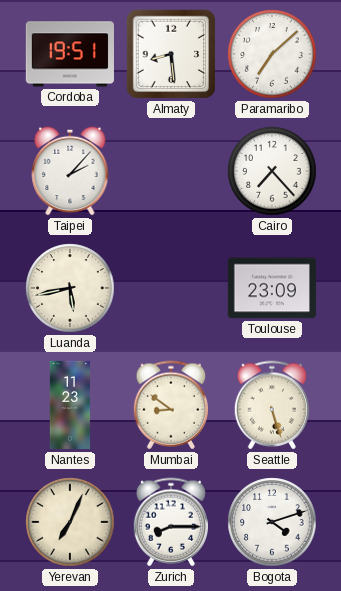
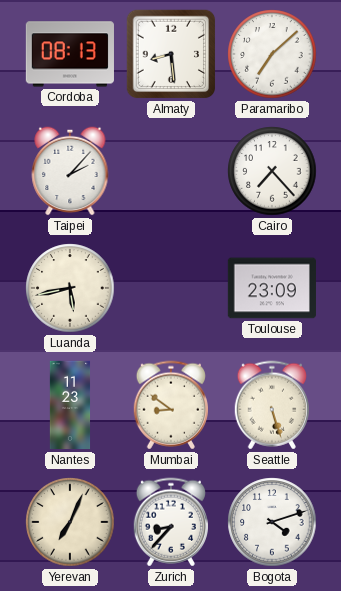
Cordoba: 19:51 -> 08:13 (70, 54)
Zurich: 8:15 -> 8:37 (170, 522)
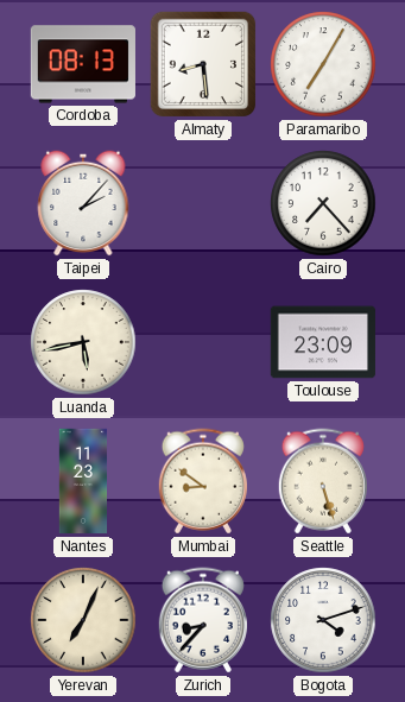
Paramaribo: 7:08 -> 7:05 (323, 64)
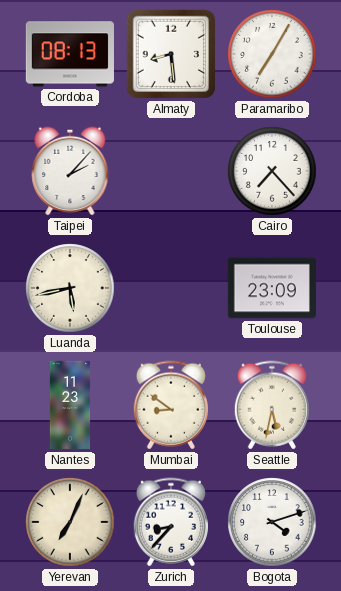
Seattle: 5:27 -> 5:32 (271, 405)
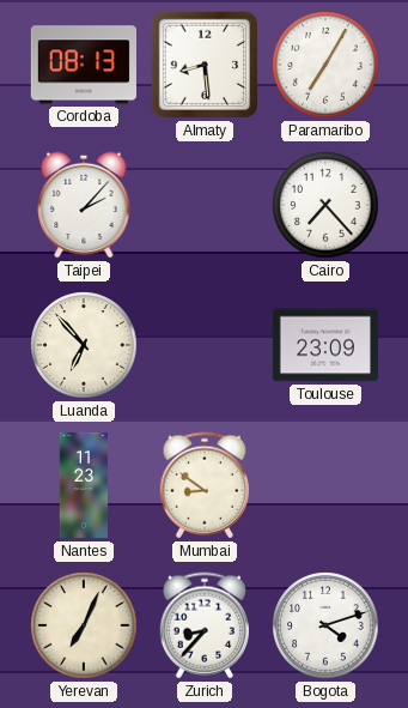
Luanda: 5:43 -> 6:53 (84, 345)
Seattle: 5:32 -> none (271, 405)
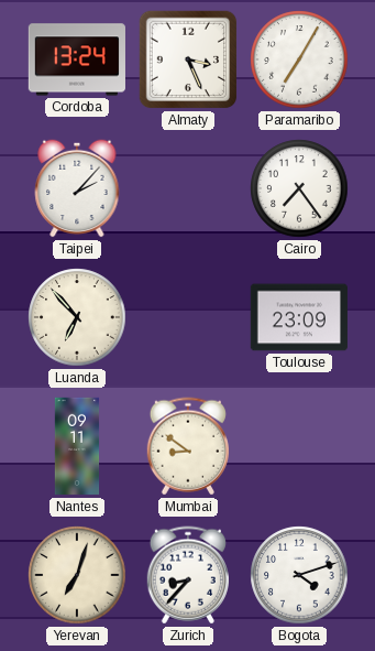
Cordoba: 08:13 -> 13:24 (77, 59)
Almaty: 8:29 -> 3:26 (188, 59)
Cairo: 7:23 -> 7:24 (299, 188)
Nantes: 11:23 -> 09:11 (77, 446)
Yerevan: 7:04 -> 7:03 (77, 575)
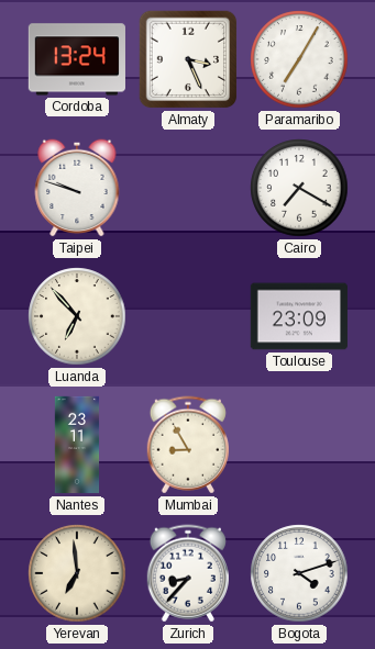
Taipei: 2:07 -> 9:48 (77, 188)
Cairo: 7:24 -> 7:20 (299, 188)
Nantes: 09:11 -> 23:11 (77, 445)
Mumbai: 8:51 -> 8:55 (187, 445)
Yerevan: 7:03 -> 6:59 (77, 573)
